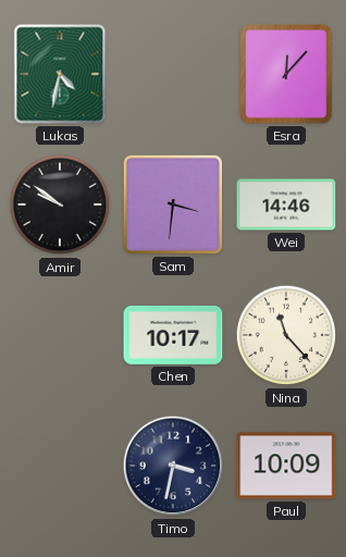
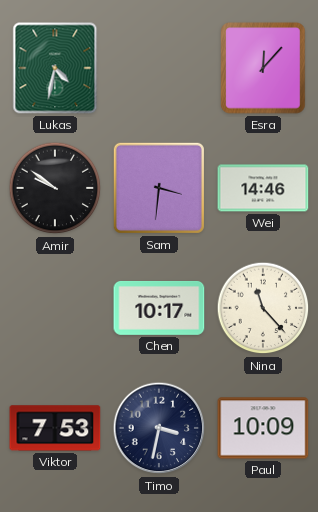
Viktor: none -> 7:53 (55, 428)
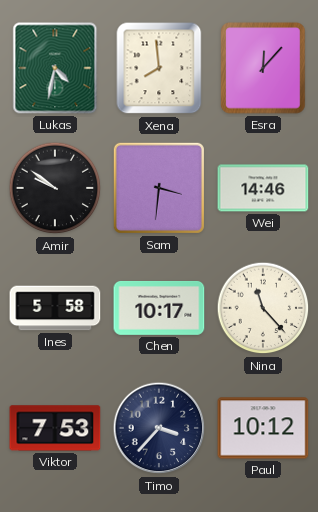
Xena: none -> 7:59 (159, 68)
Ines: none -> 5:58 (55, 308)
Timo: 3:32 -> 3:37 (159, 428)
Paul: 10:09 -> 10:12 (263, 428)
